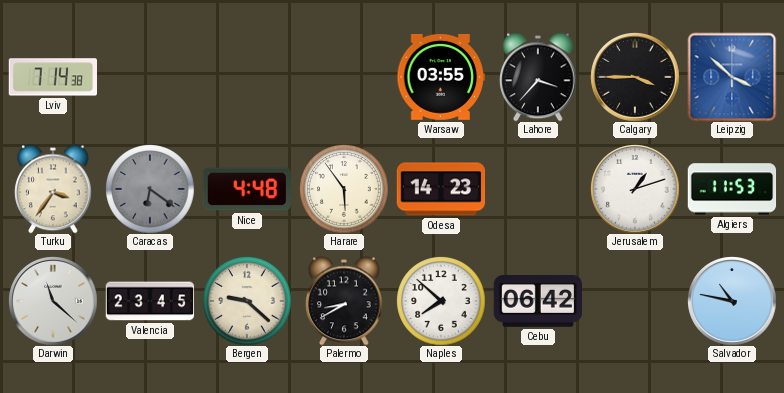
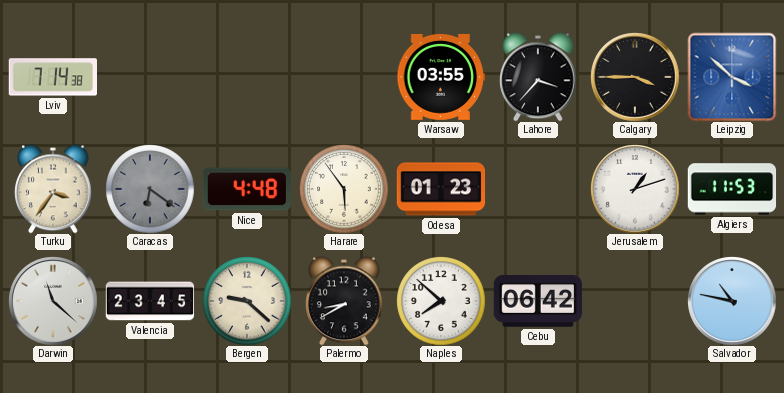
Odesa: 14:23 -> 01:23 (441, 189)
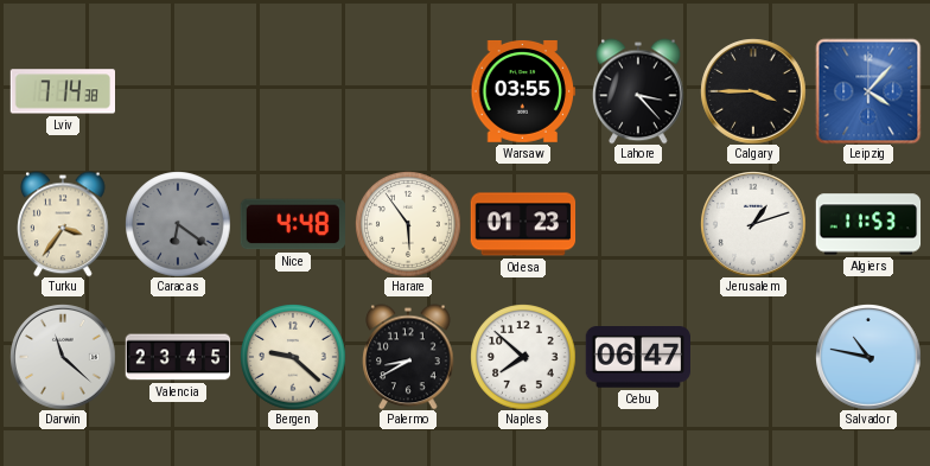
Lahore: 3:37 -> 3:23 (638, 91)
Leipzig: 3:52 -> 4:07 (868, 91)
Cebu: 06:42 -> 06:47 (637, 357)
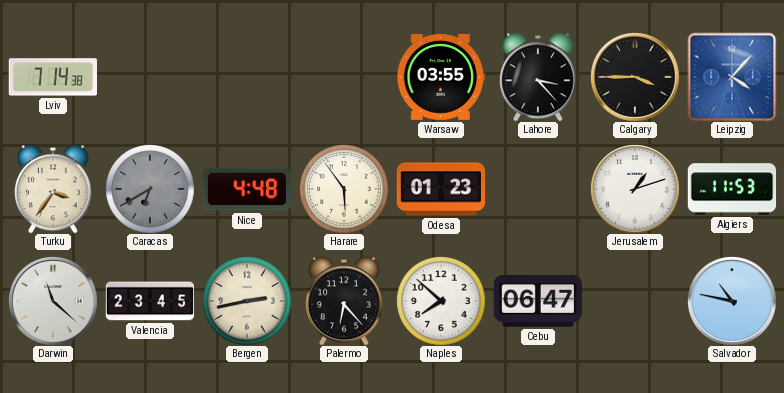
Caracas: 6:21 -> 6:40 (150, 189)
Bergen: 9:22 -> 2:43 (247, 301)
Palermo: 8:40 -> 6:23 (344, 301)
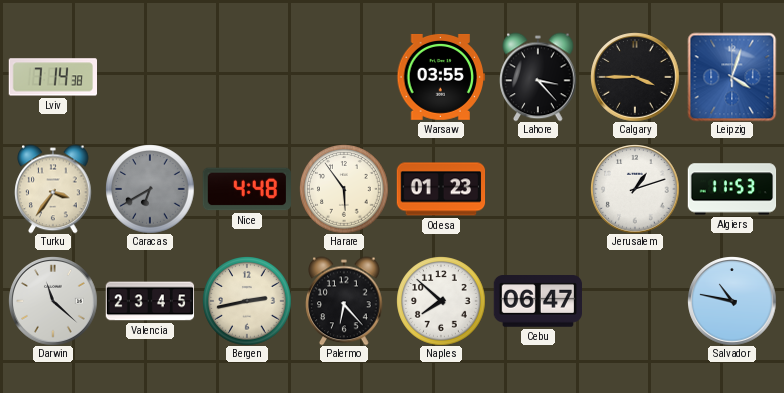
Leipzig: 4:07 -> 4:03 (732, 77)
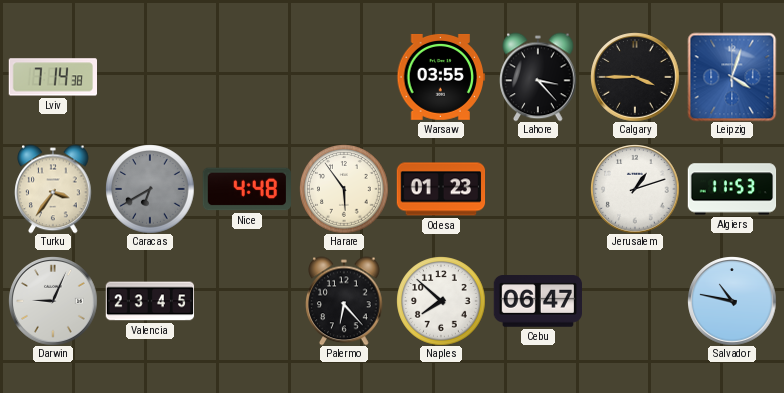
Darwin: 11:22 -> 9:04 (53, 301)
Bergen: 2:43 -> none (247, 301)
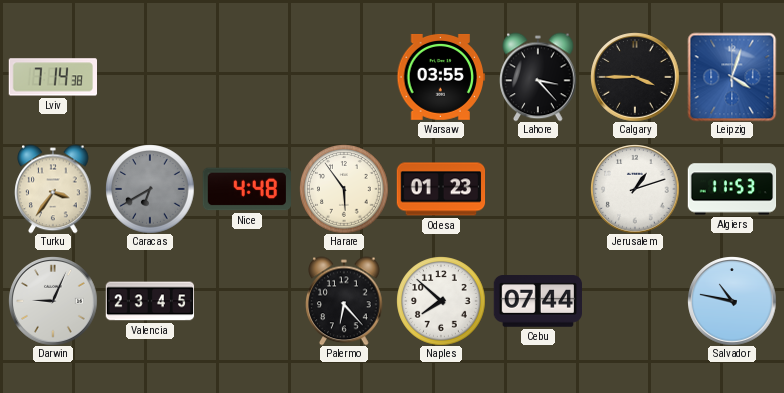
Cebu: 06:47 -> 07:44 (537, 301)
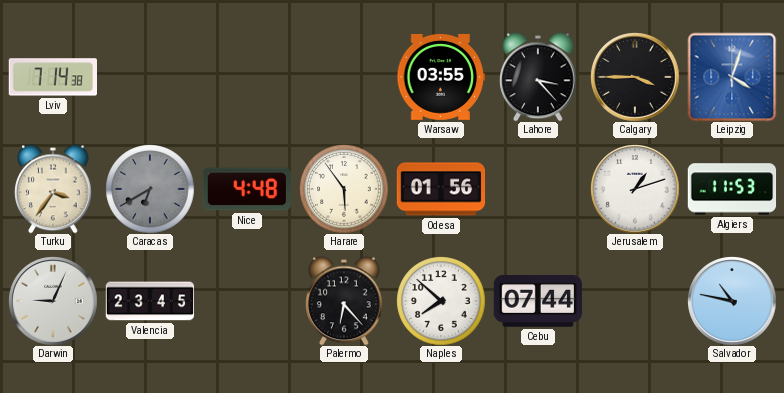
Odesa: 01:23 -> 01:56 (441, 189)
